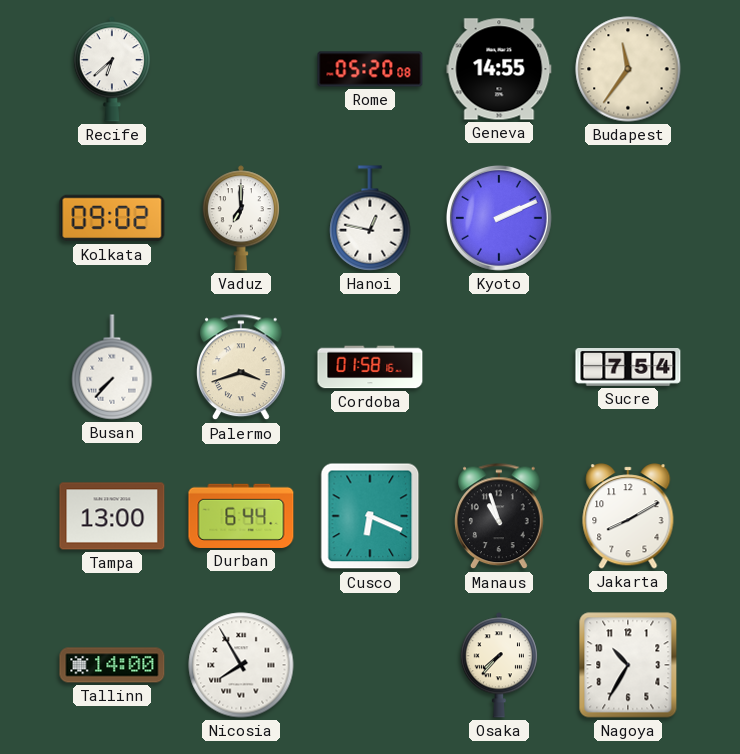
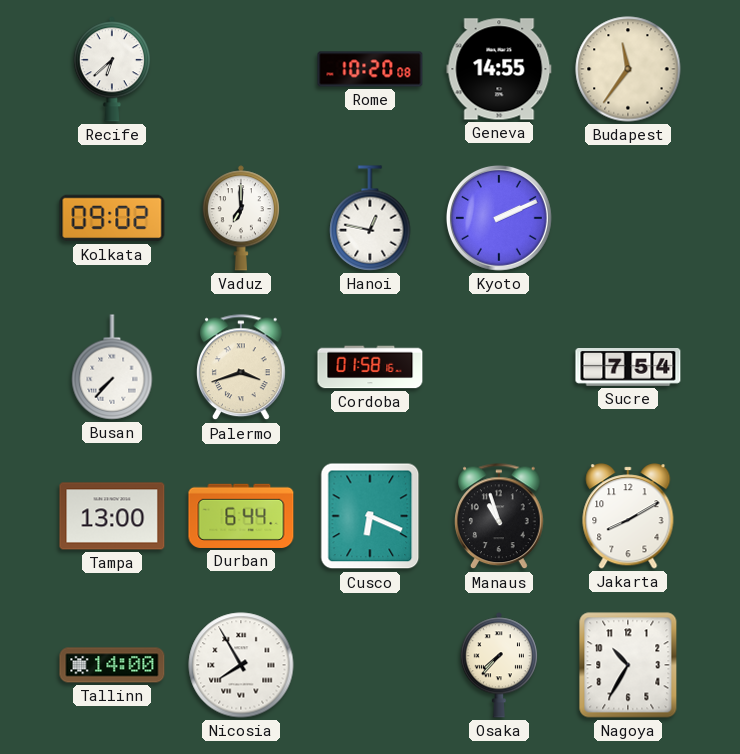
Rome: 05:20 -> 10:20 (370, 69)
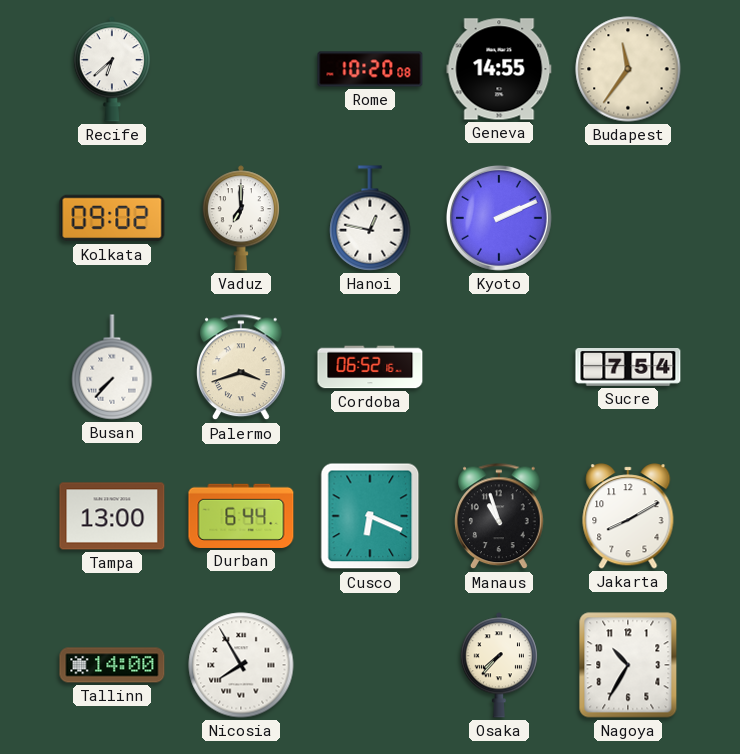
Cordoba: 01:58 -> 06:52 (370, 367)
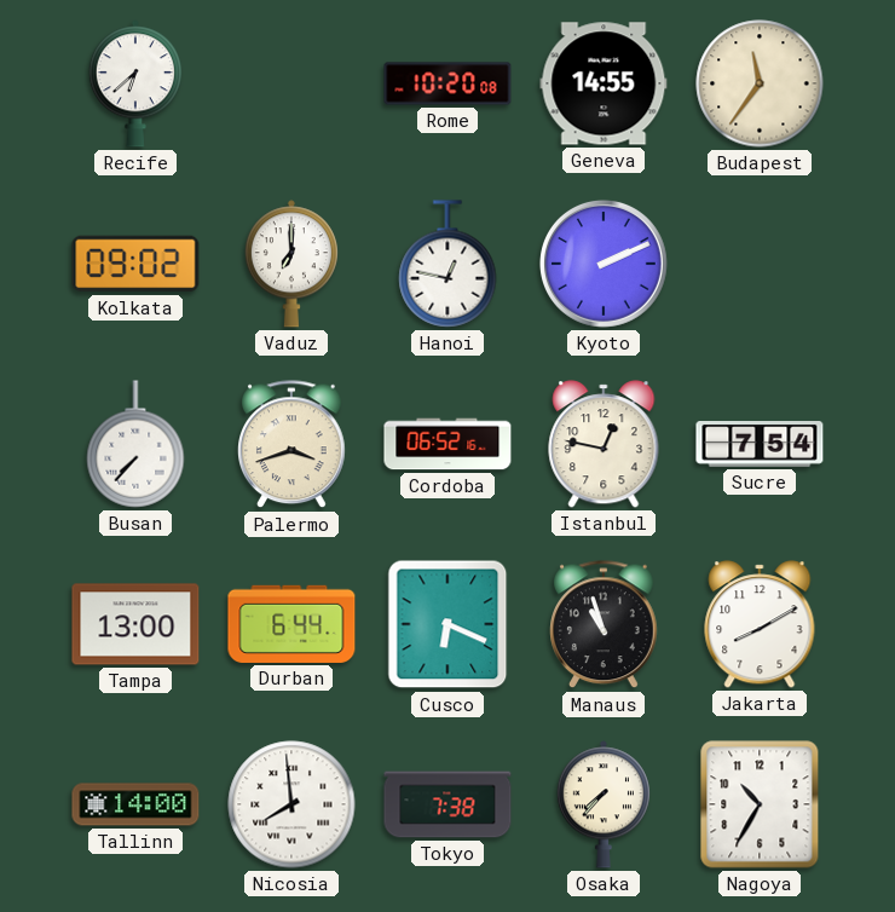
Istanbul: none -> 12:47 (604, 444)
Nicosia: 7:55 -> 7:59 (291, 804)
Tokyo: none -> 7:38 (447, 804)
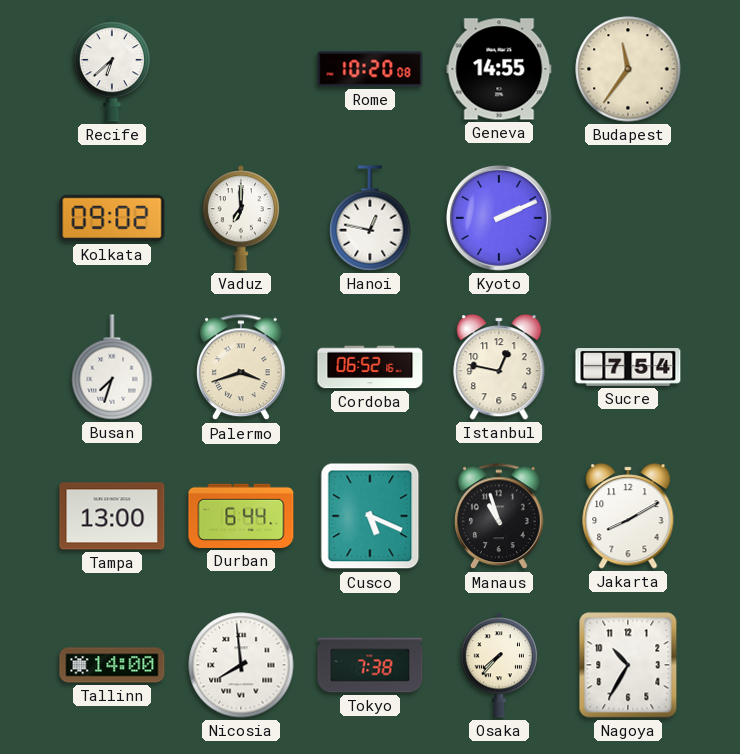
Busan: 7:37 -> 7:33 (112, 367)
Cusco: 6:19 -> 5:19 (370, 516)
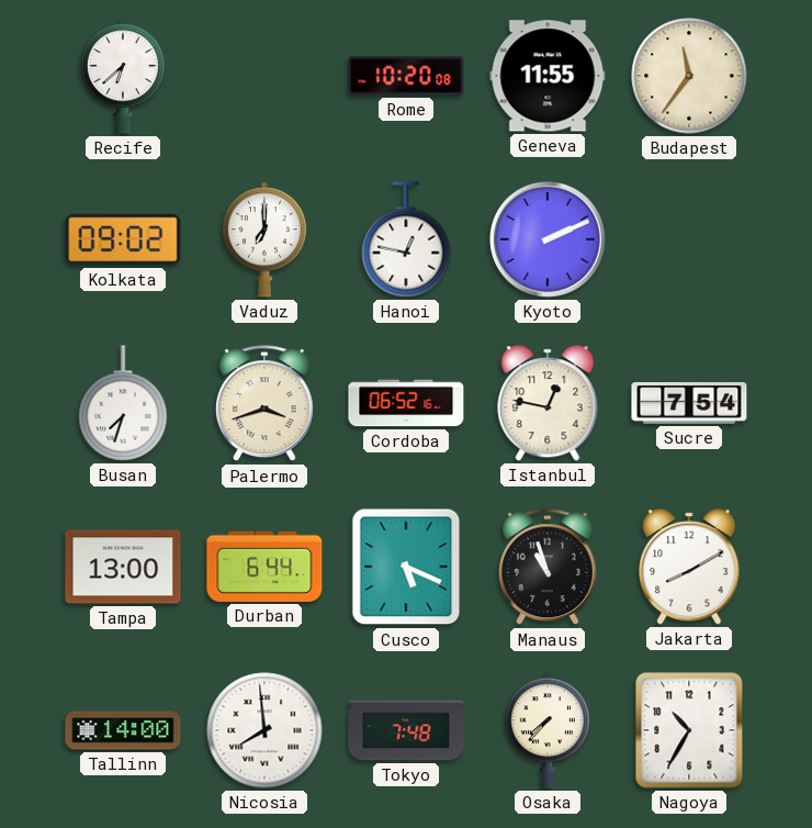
Geneva: 14:55 -> 11:55 (548, 76)
Tokyo: 7:38 -> 7:48 (406, 730)
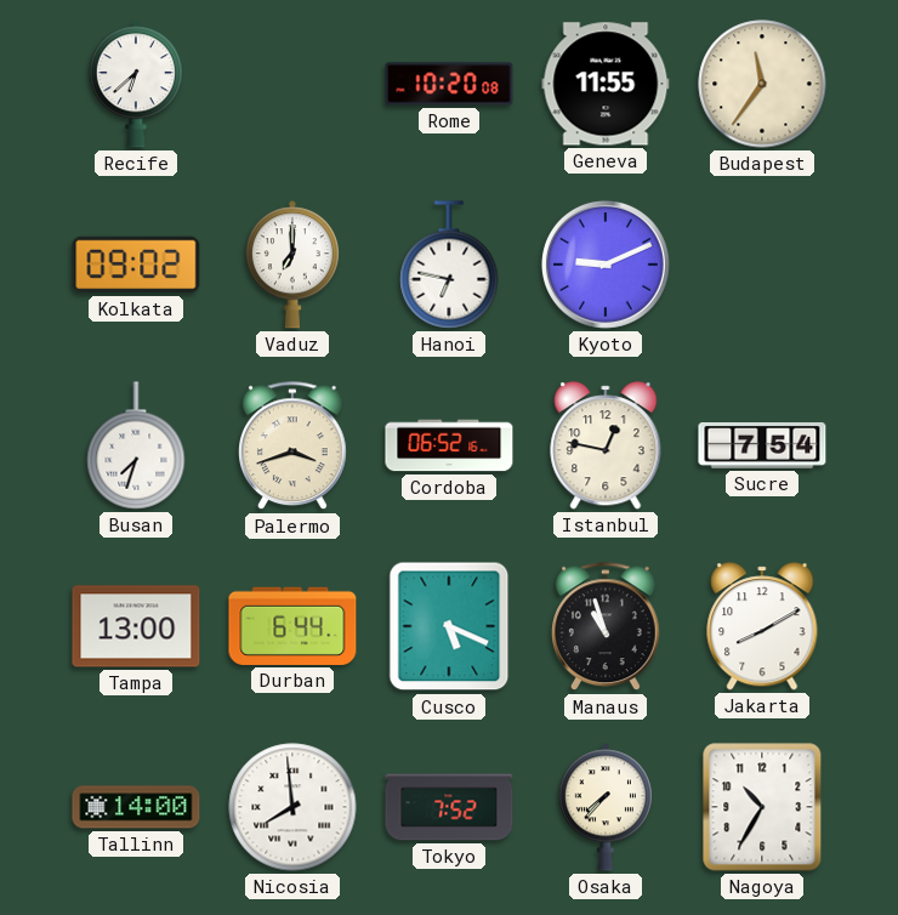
Hanoi: 12:47 -> 6:47 (449, 265)
Kyoto: 2:11 -> 9:11 (606, 265)
Tokyo: 7:48 -> 7:52 (449, 807)
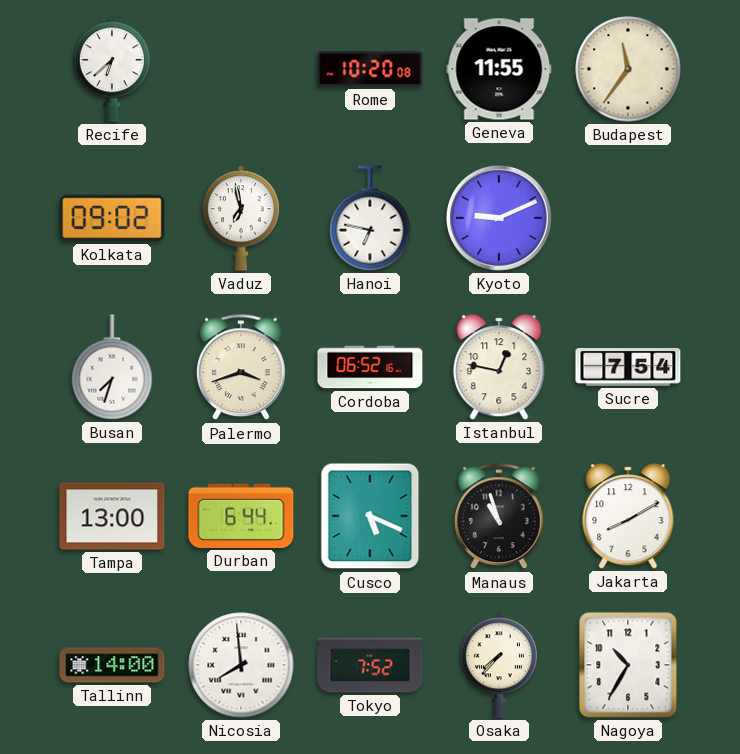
Vaduz: 7:00 -> 6:58 (241, 218)
